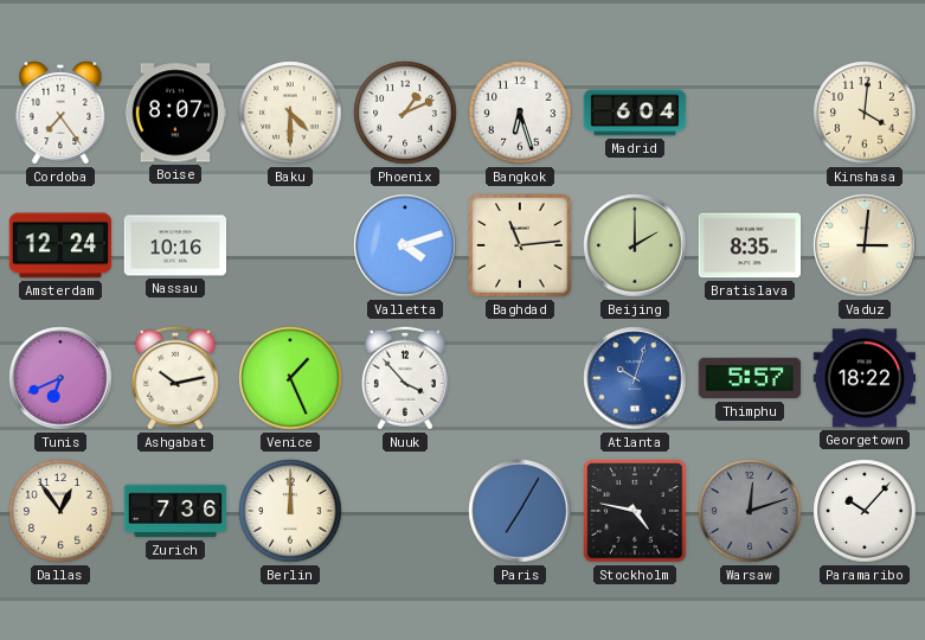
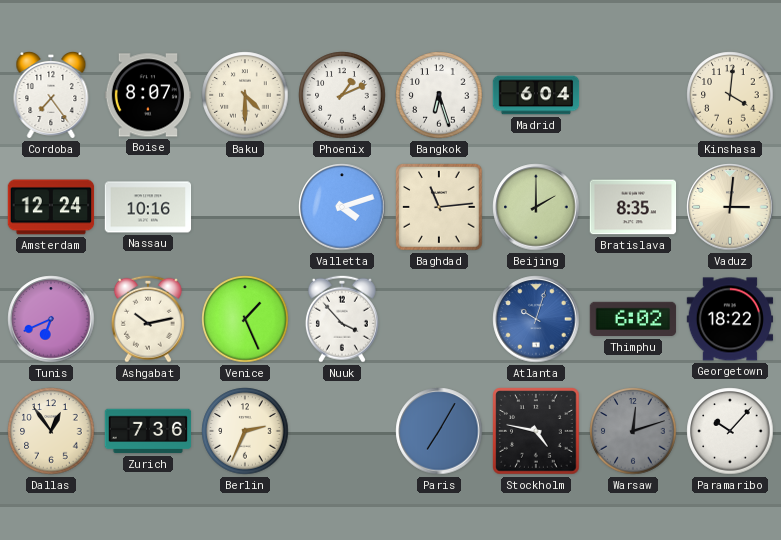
Thimphu: 5:57 -> 6:02 (633, 319)
Berlin: 12:00 -> 2:34 (245, 431)
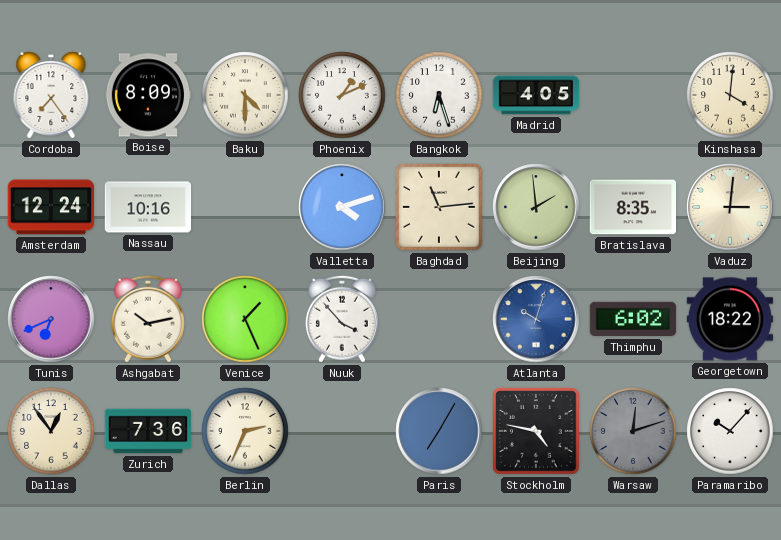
Boise: 8:07 -> 8:09 (148, 95)
Madrid: 6:04 -> 4:05 (536, 95)
Beijing: 2:00 -> 1:59 (536, 207)
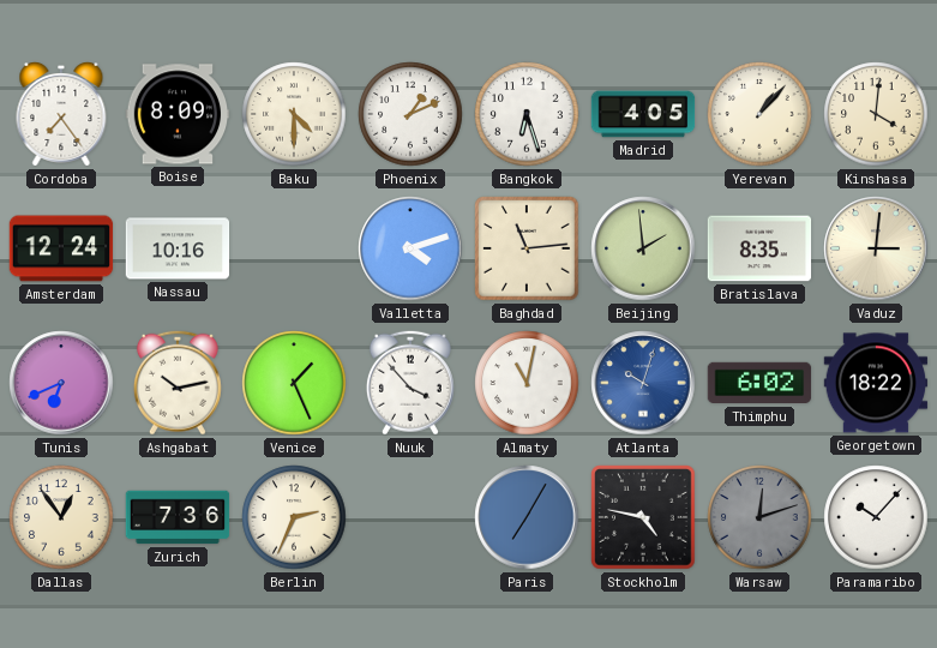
Yerevan: none -> 1:07 (759, 114)
Almaty: none -> 11:02 (527, 383)
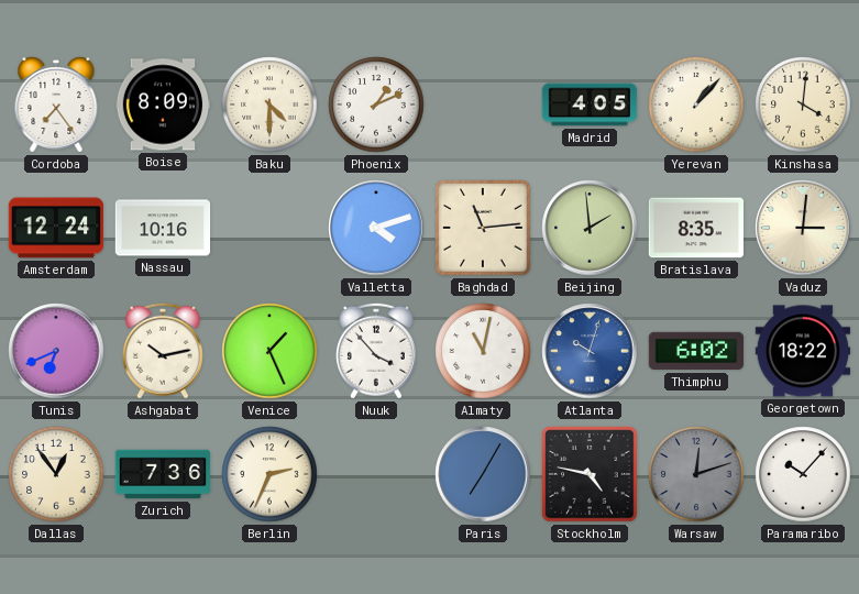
Bangkok: 6:27 -> none (527, 114)
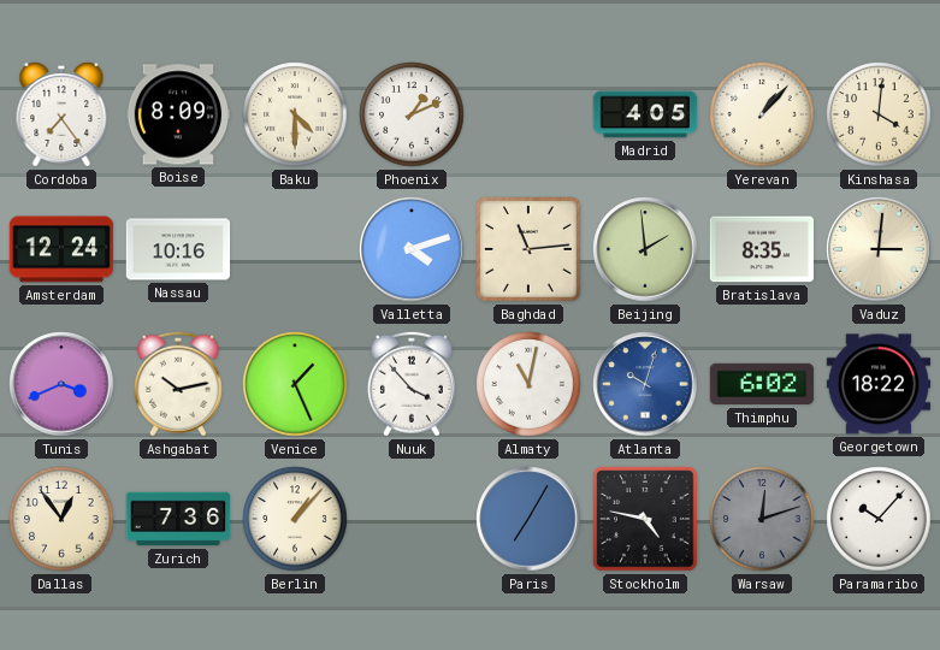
Tunis: 6:41 -> 3:41 (61, 384)
Berlin: 2:34 -> 1:07 (295, 519)
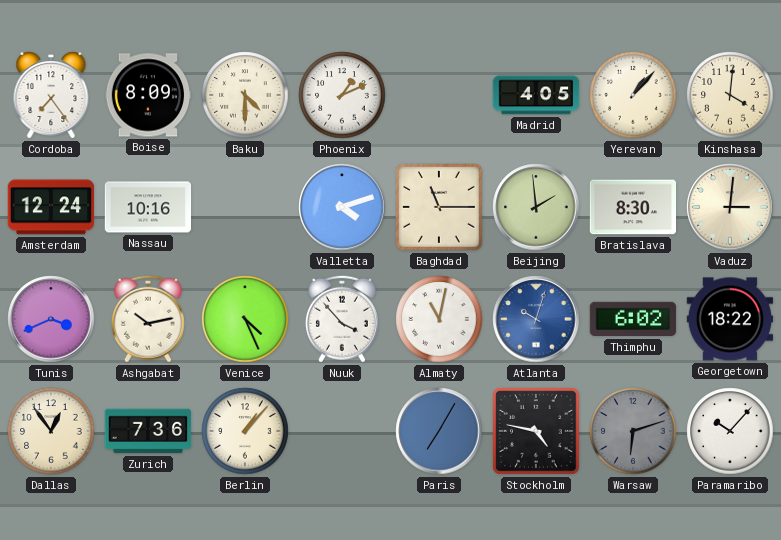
Baghdad: 11:14 -> 11:15 (439, 207)
Bratislava: 8:35 -> 8:30 (633, 207)
Venice: 1:26 -> 4:26 (245, 319)
Warsaw: 12:12 -> 6:12 (633, 431)
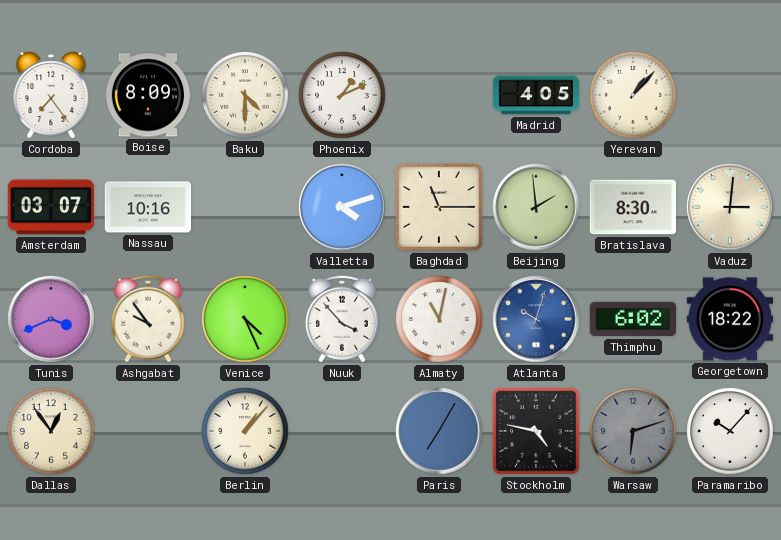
Kinshasa: 4:01 -> none (730, 95)
Amsterdam: 12:24 -> 03:07 (51, 207)
Ashgabat: 10:13 -> 9:54 (148, 319)
Zurich: 7:36 -> none (148, 431)
